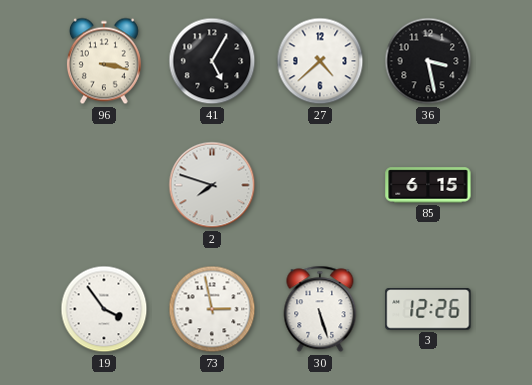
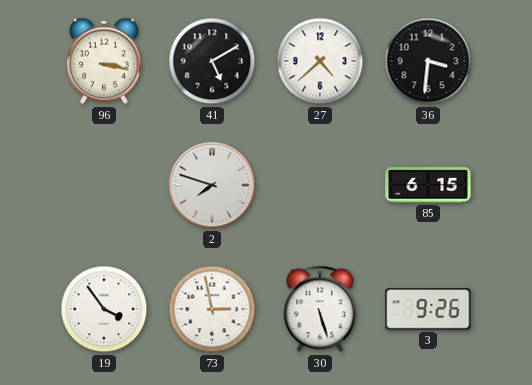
41: 5:05 -> 5:10 (212, 61)
36: 3:28 -> 3:31 (428, 61)
3: 12:26 -> 9:26 (428, 310)
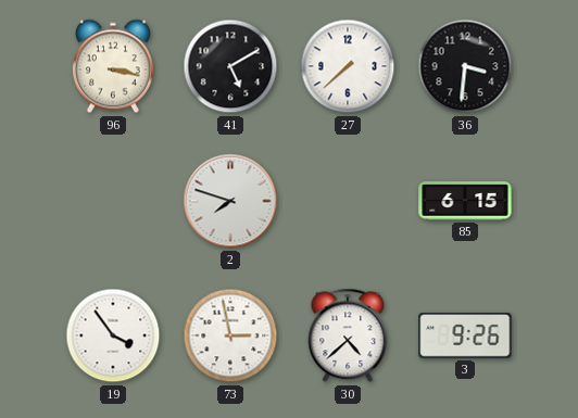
27: 4:38 -> 7:38 (348, 66)
30: 5:27 -> 4:38 (348, 335)
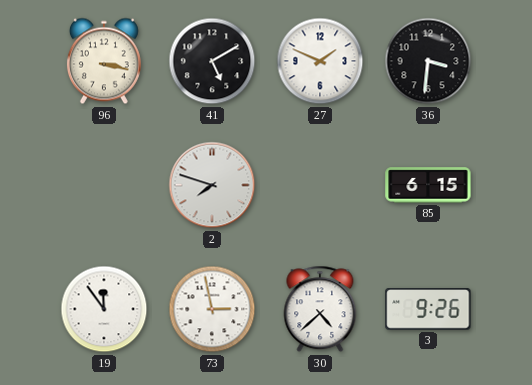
27: 7:38 -> 1:49 (320, 61)
19: 3:54 -> 11:54 (104, 309)
